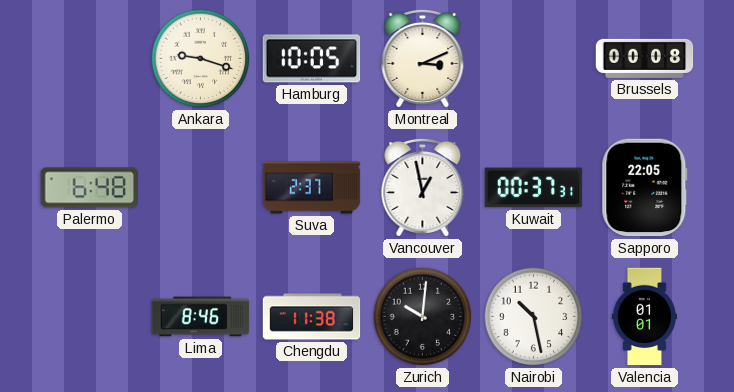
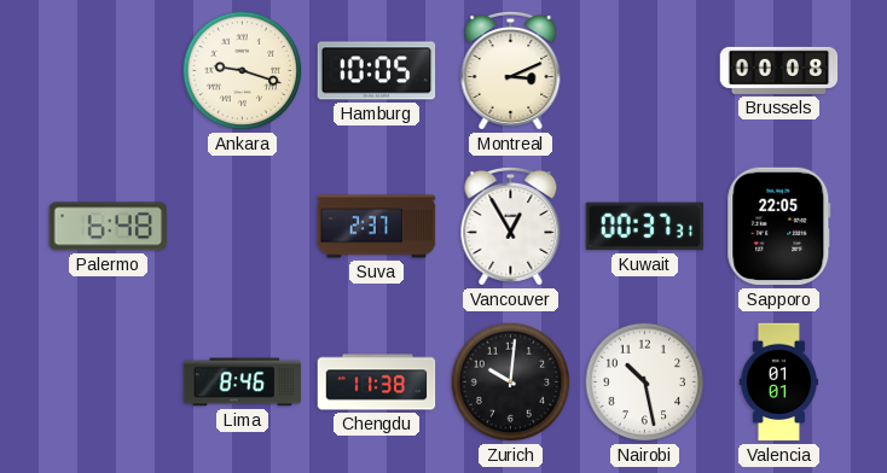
Vancouver: 12:58 -> 12:55 (511, 226)
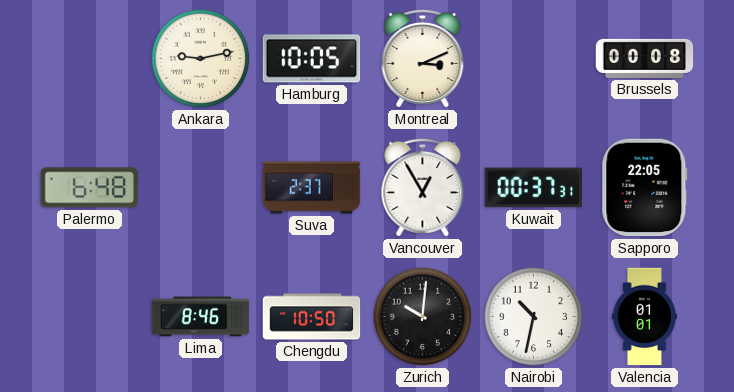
Ankara: 9:18 -> 9:13 (201, 59)
Chengdu: 11:38 -> 10:50 (312, 317)
Nairobi: 10:28 -> 10:32 (534, 317)
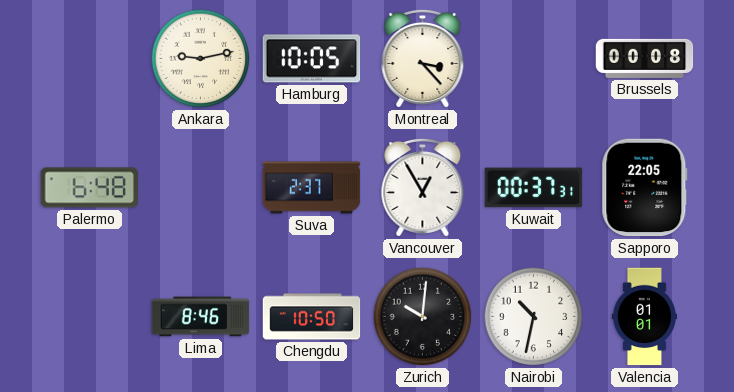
Montreal: 3:11 -> 3:23 (423, 58)
